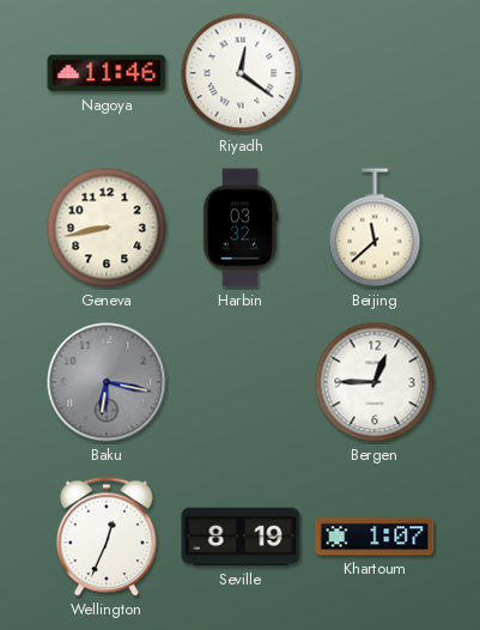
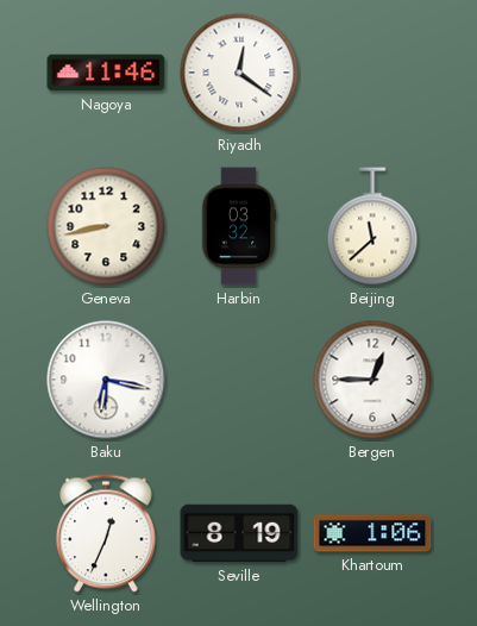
Baku dial: grey -> white (106, 380)
Khartoum: 1:07 -> 1:06 (372, 533)
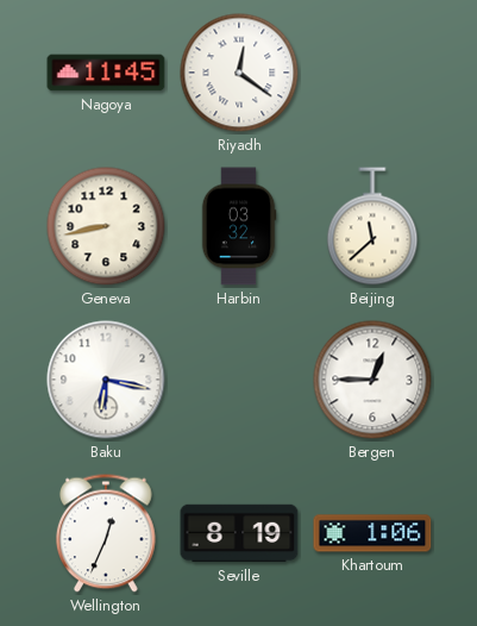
Nagoya: 11:46 -> 11:45 (106, 73)
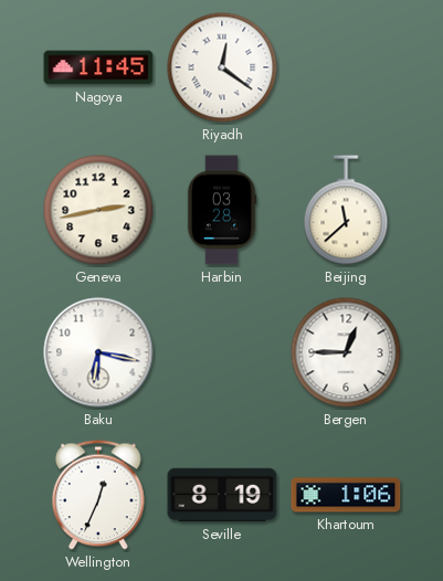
Geneva: 8:43 -> 2:43 (98, 210)
Harbin: 03:32 -> 03:28 (222, 210)
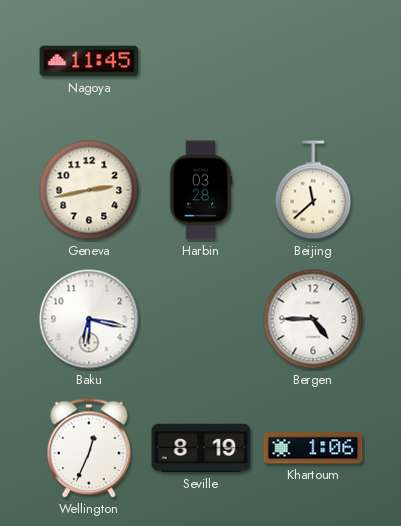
Riyadh: 12:21 -> none (222, 67)
Bergen: 12:45 -> 4:45 (313, 319)
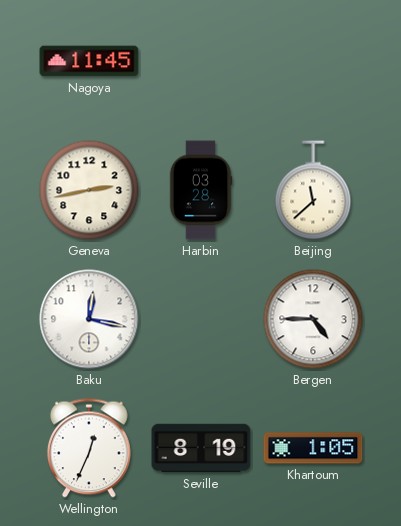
Baku: 6:17 -> 12:17 (89, 319)
Khartoum: 1:06 -> 1:05 (313, 448)
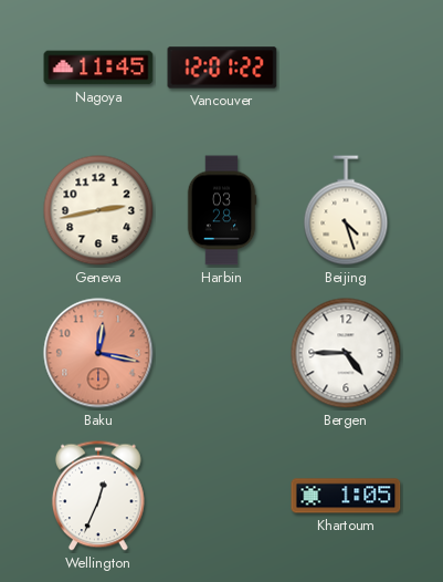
Vancouver: none -> 12:01 (222, 67)
Beijing: 11:38 -> 4:27 (346, 210)
Baku dial: white -> salmon (98, 353)
Seville: 8:19 -> none (201, 448)
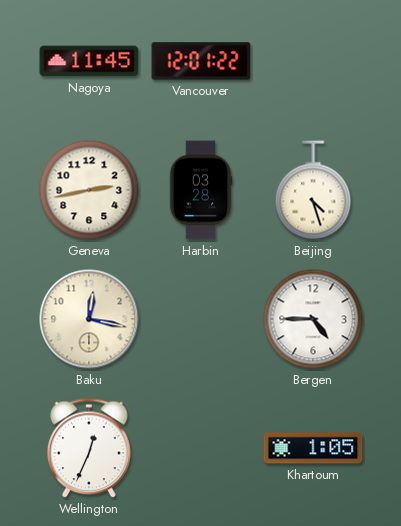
Baku dial: salmon -> cream (89, 319)
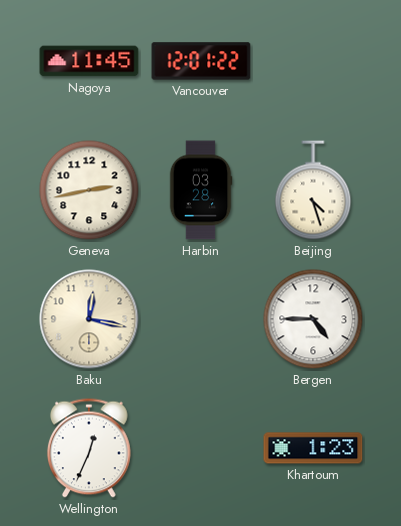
Khartoum: 1:05 -> 1:23 (313, 448)
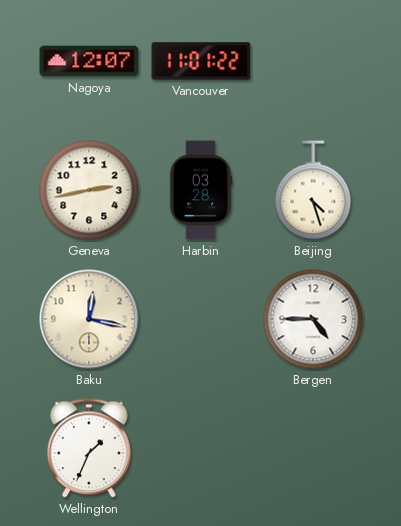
Nagoya: 11:45 -> 12:07 (89, 61)
Vancouver: 12:01 -> 11:01 (201, 61)
Wellington: 12:34 -> 1:34 (89, 448)
Khartoum: 1:23 -> none (313, 448)
